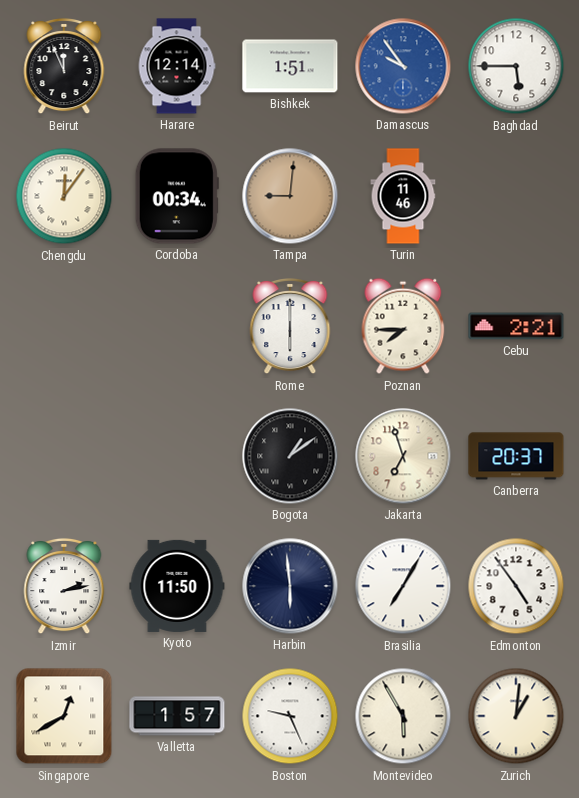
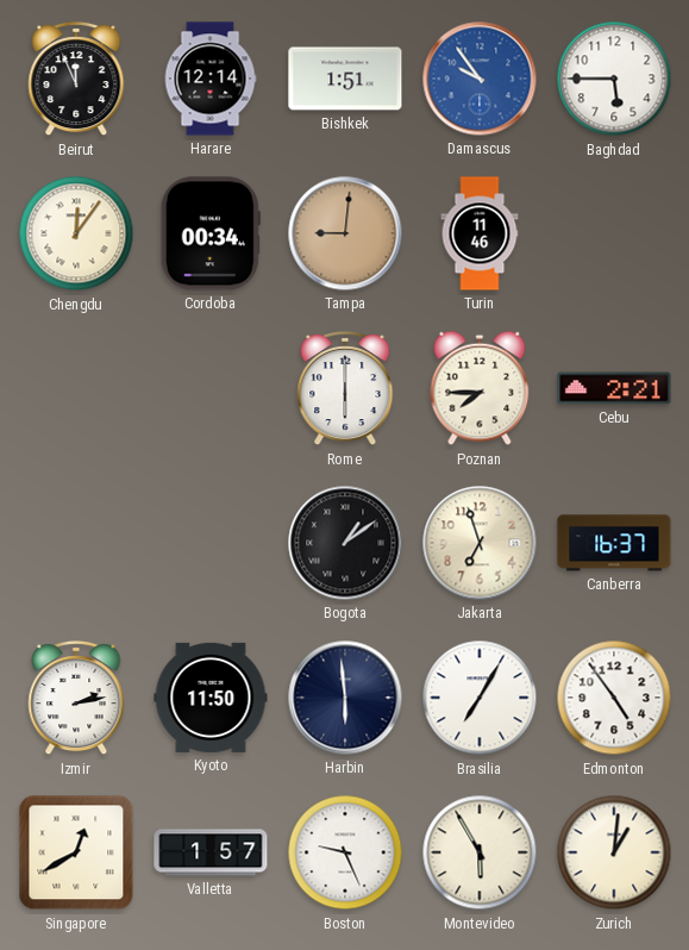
Canberra: 20:37 -> 16:37 (614, 543)
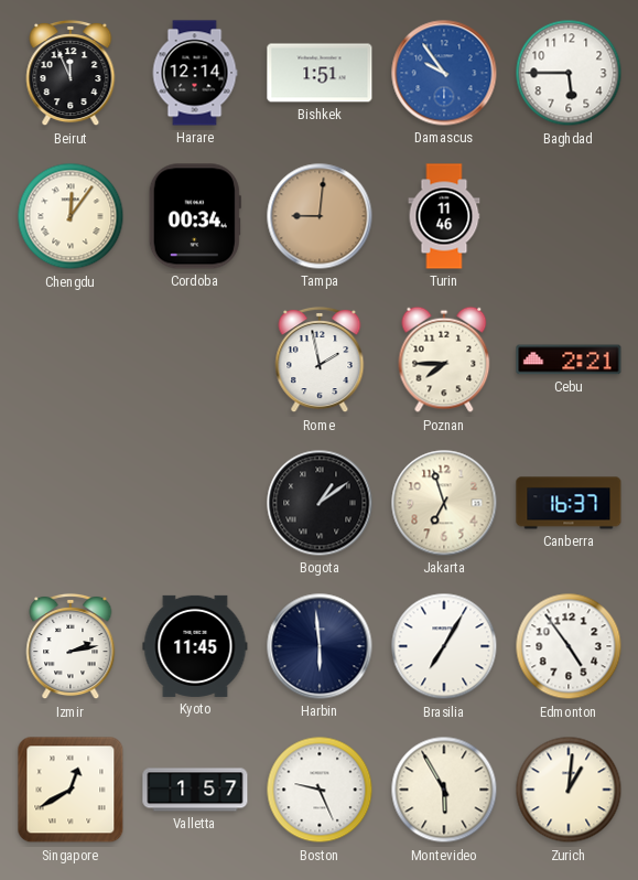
Rome: 6:00 -> 1:58 (320, 359)
Kyoto: 11:50 -> 11:45 (195, 646)
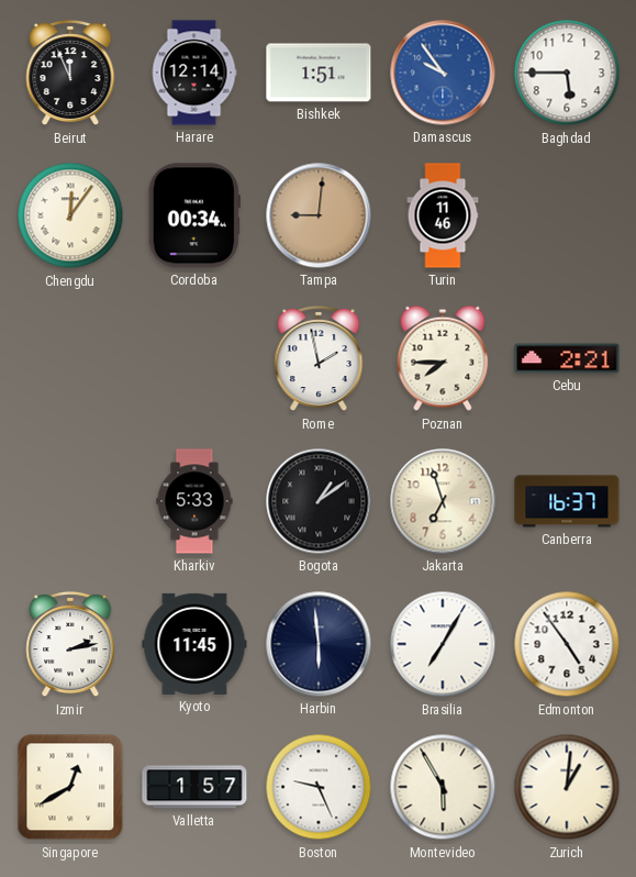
Kharkiv: none -> 5:33 (194, 501)
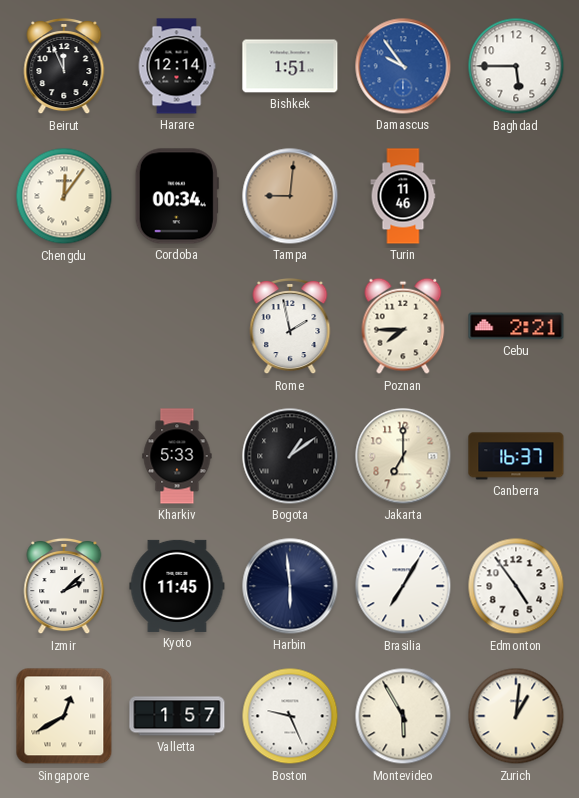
Jakarta: 6:57 -> 7:00 (403, 456)
Izmir: 2:13 -> 2:08 (64, 586)
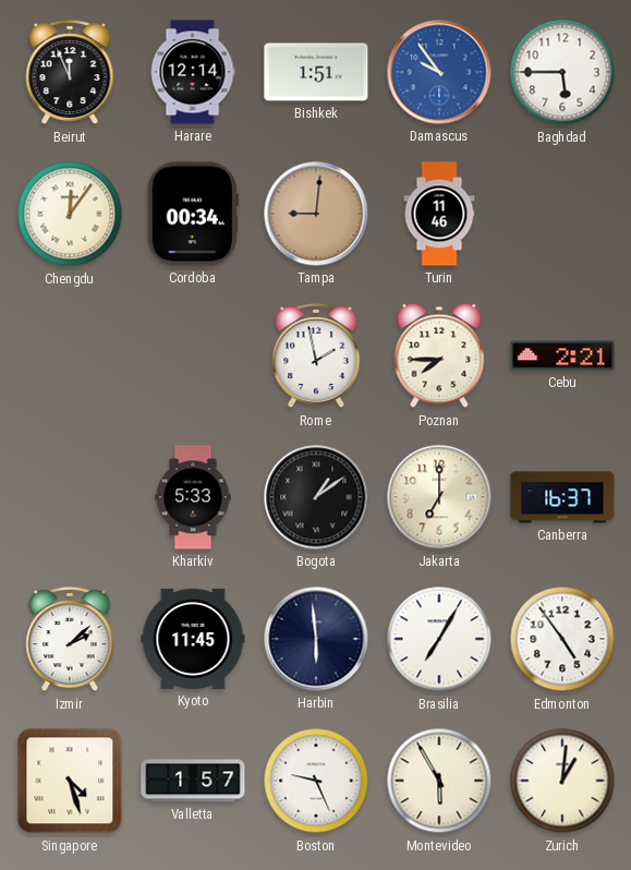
Singapore: 12:40 -> 4:27 (70, 781)
